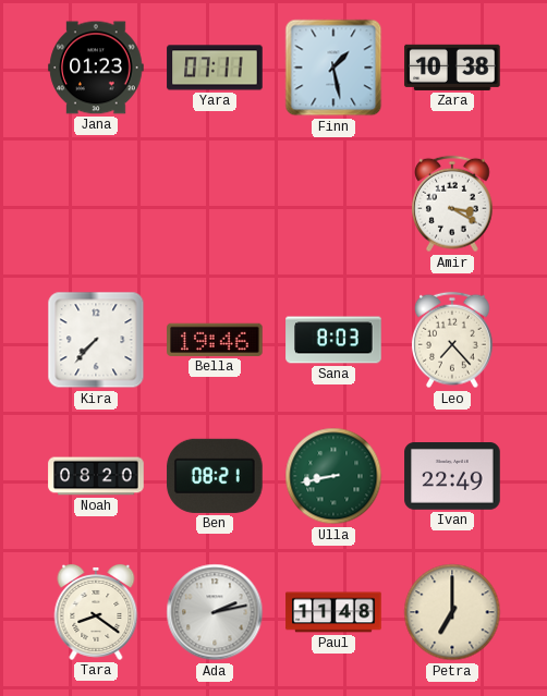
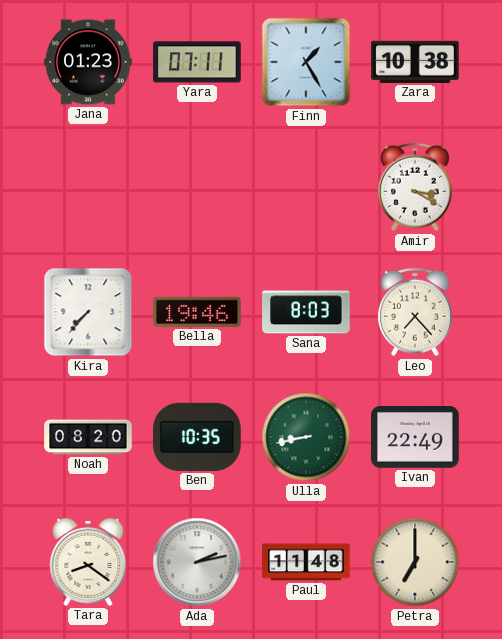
Finn: 1:28 -> 1:25 (306, 62)
Ben: 08:21 -> 10:35 (197, 437)
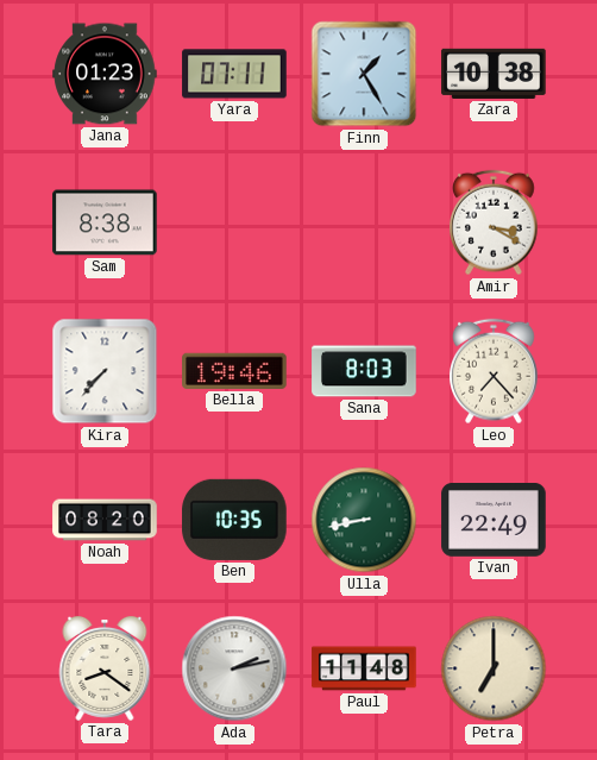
Sam: none -> 8:38 (105, 222)
